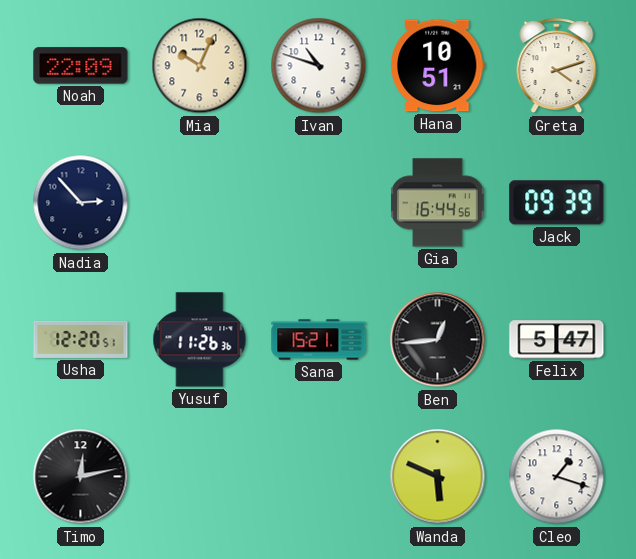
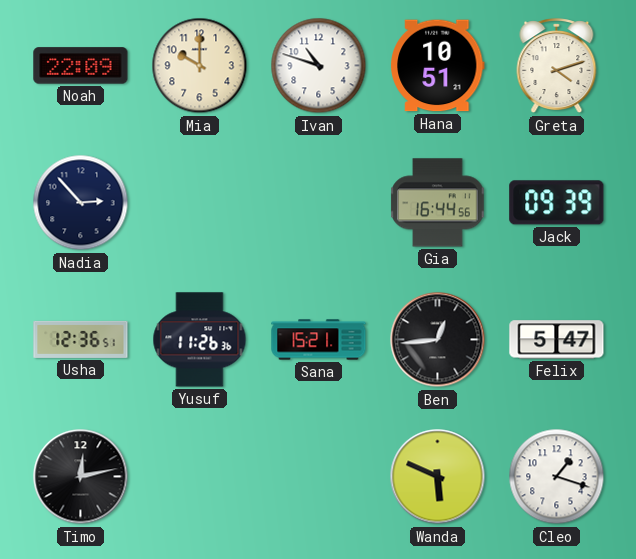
Mia: 10:04 -> 10:00 (200, 66)
Usha: 12:20 -> 12:36 (81, 339)
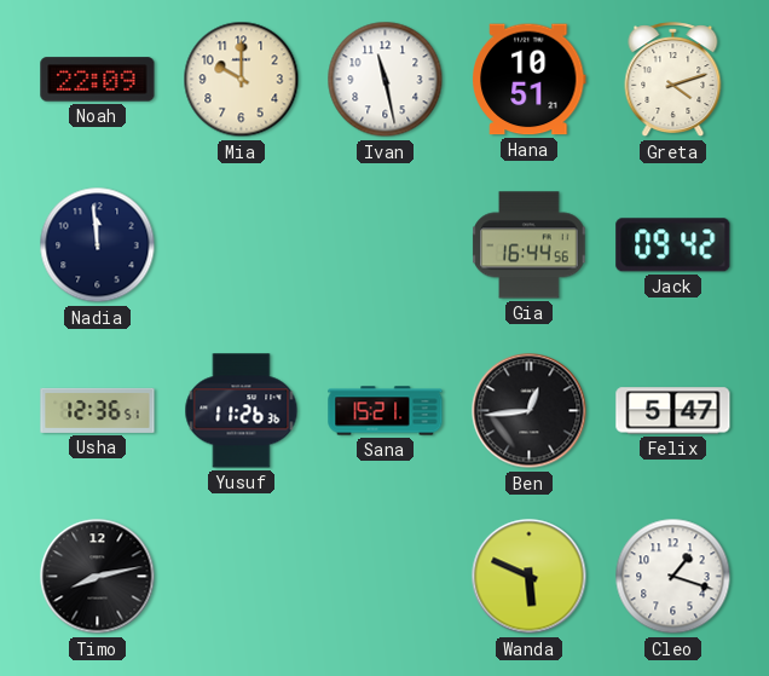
Ivan: 10:48 -> 11:28 (386, 80)
Nadia: 2:53 -> 11:59 (98, 245)
Jack: 09:39 -> 09:42 (673, 245)
Timo: 12:13 -> 8:13 (98, 577)
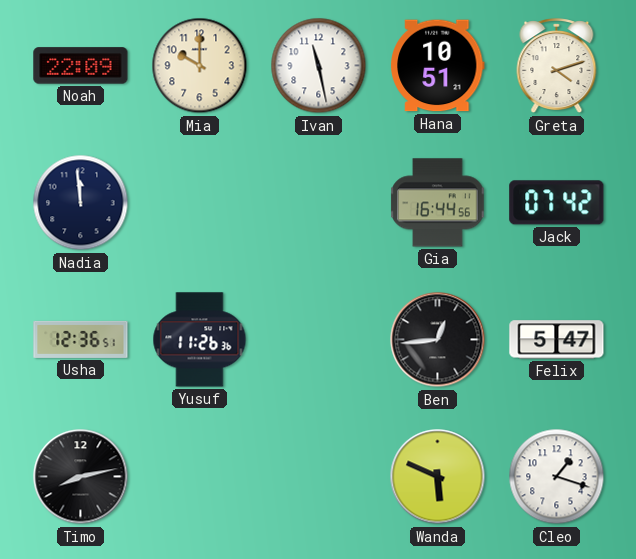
Jack: 09:42 -> 07:42 (557, 203)
Sana: 15:21 -> none (386, 411)
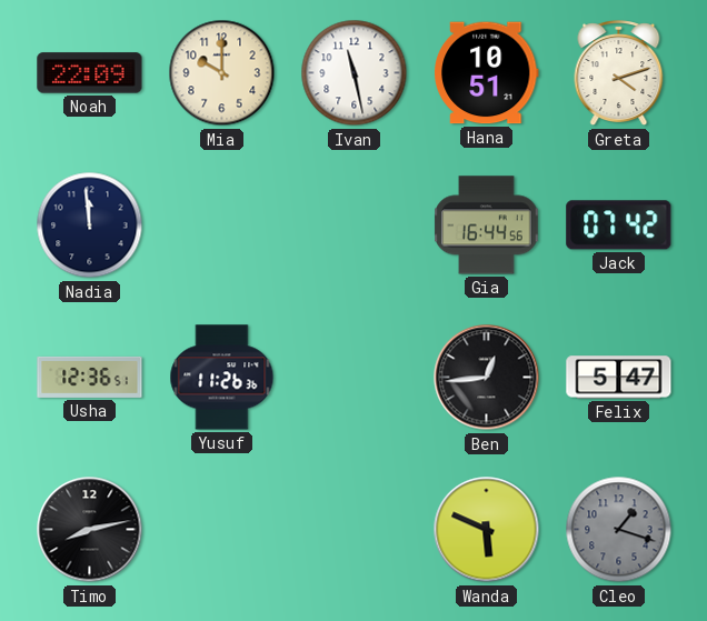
Cleo dial: white -> grey (619, 530)
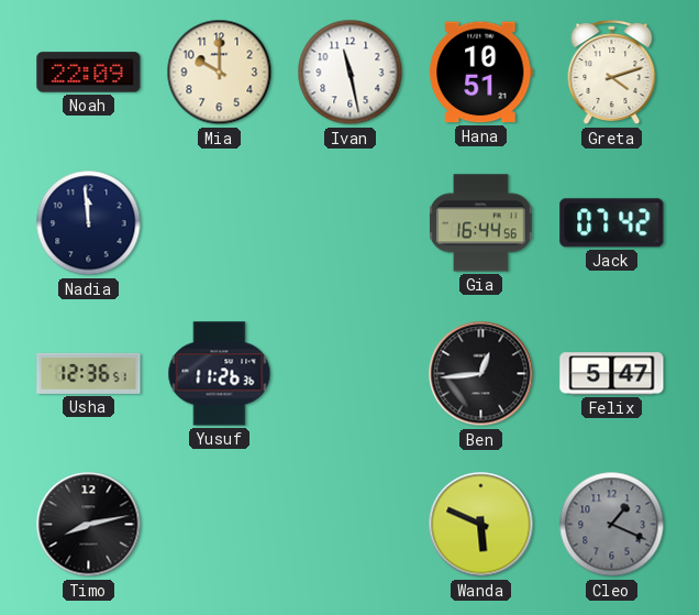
Cleo: 1:18 -> 1:19 (612, 525)
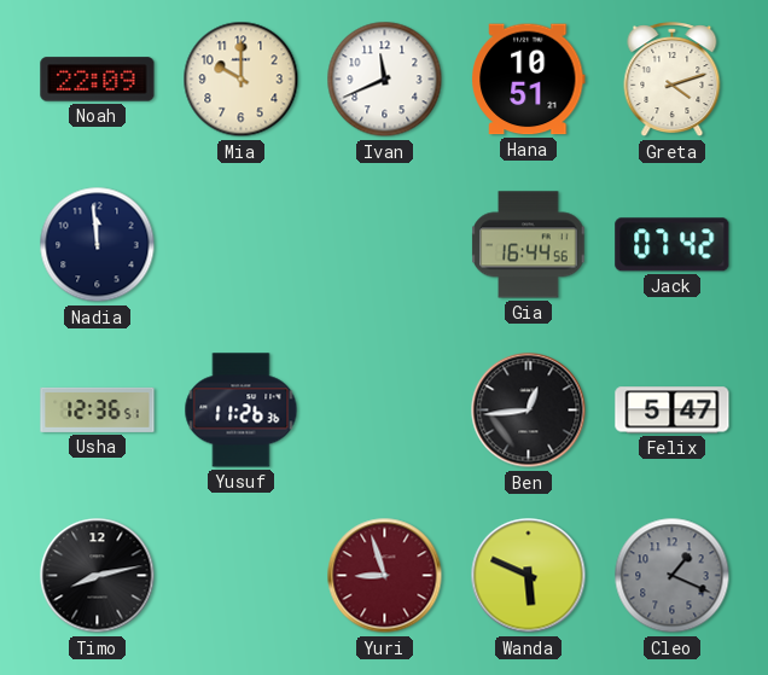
Ivan: 11:28 -> 11:41 (385, 80)
Yuri: none -> 8:57 (385, 576)
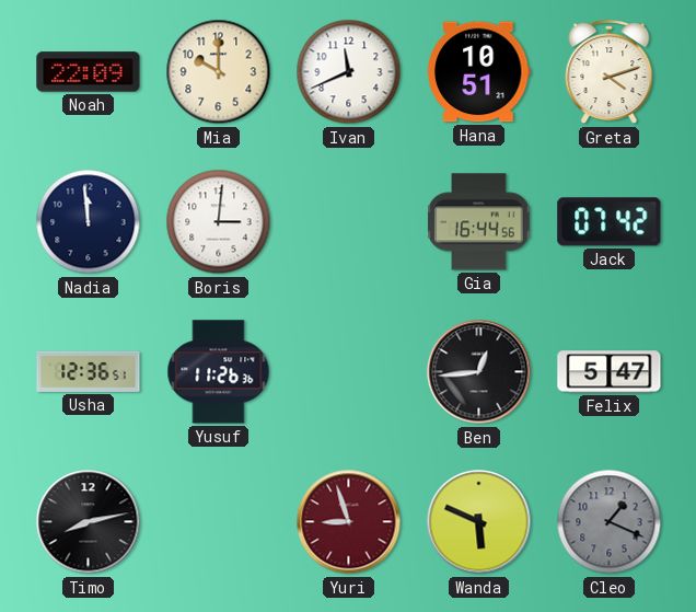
Boris: none -> 3:01 (219, 222)
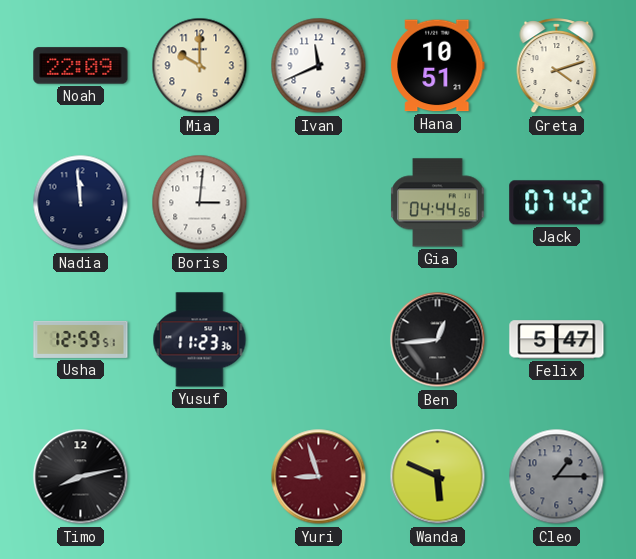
Gia: 16:44 -> 04:44 (438, 203)
Usha: 12:36 -> 12:59 (81, 339)
Yusuf: 11:26 -> 11:23 (200, 340)
Cleo: 1:19 -> 1:15 (557, 477)
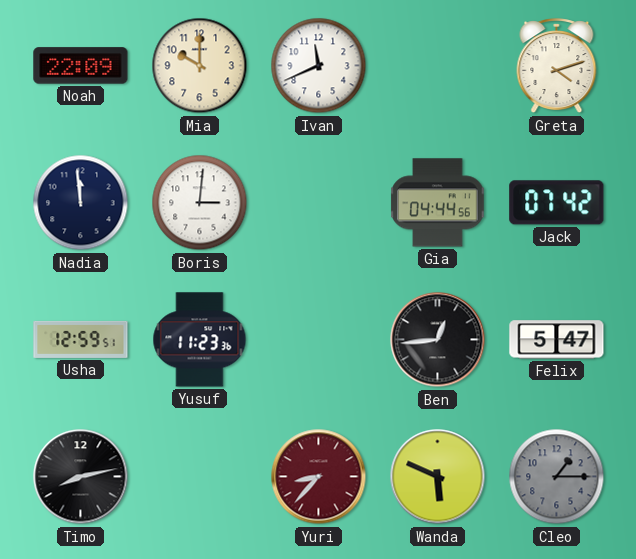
Hana: 10:51 -> none (438, 66)
Yuri: 8:57 -> 8:37 (319, 477)
